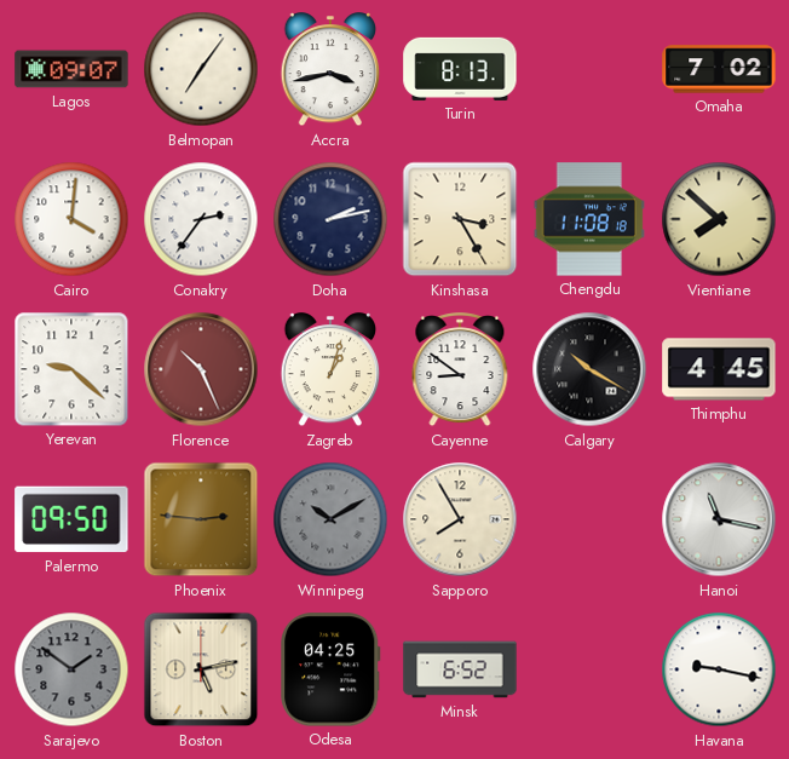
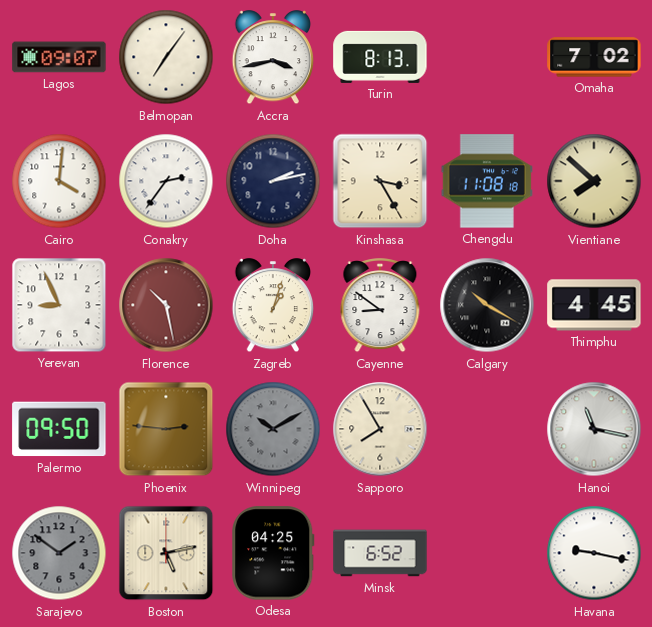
Yerevan: 9:22 -> 8:56 (59, 305)
Florence: 10:26 -> 10:28 (166, 305)
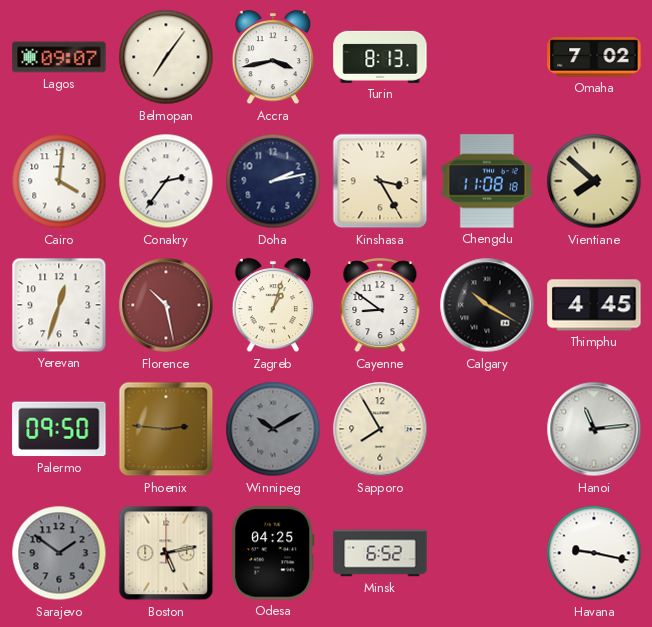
Yerevan: 8:56 -> 12:33 (59, 305)
Hanoi: 11:17 -> 11:14 (594, 429)
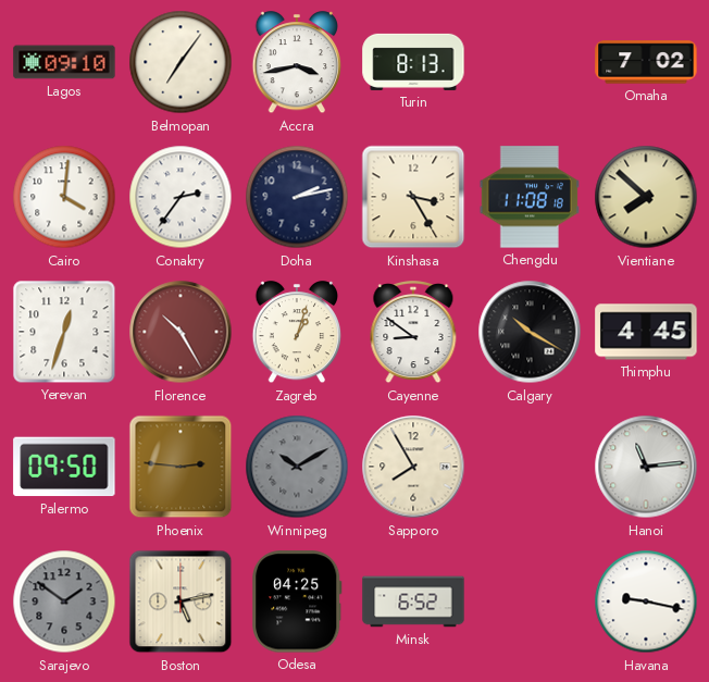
Lagos: 09:07 -> 09:10 (64, 62)
Florence: 10:28 -> 10:25 (181, 332)
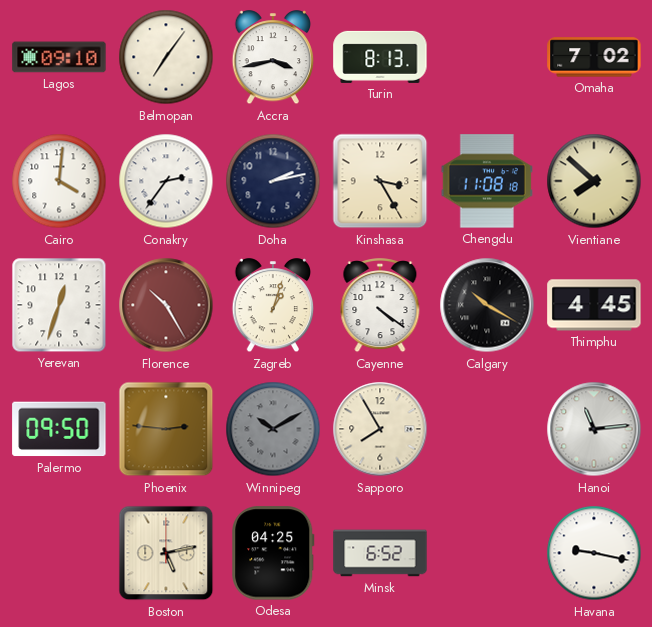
Cayenne: 8:51 -> 4:21 (380, 306)
Sarajevo: 1:51 -> none (64, 602)
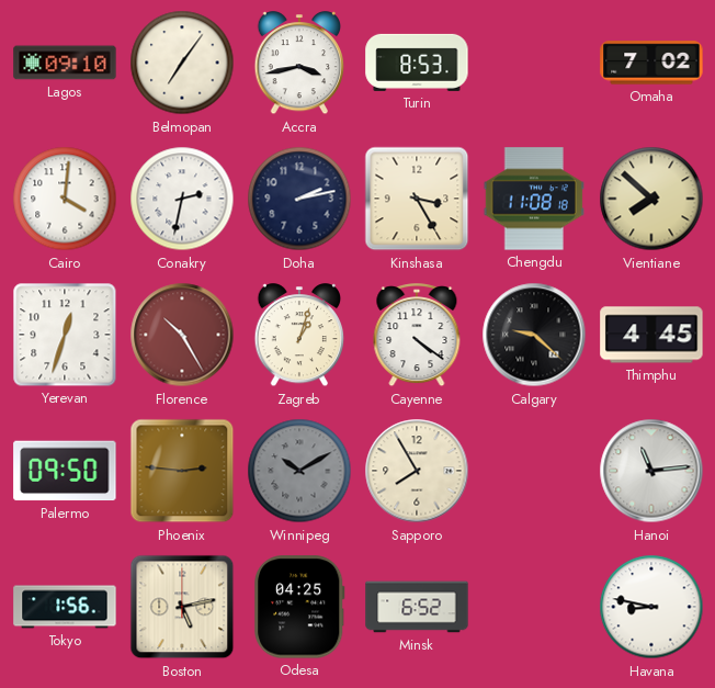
Turin: 8:13 -> 8:53 (417, 63)
Conakry: 2:36 -> 2:32 (182, 199)
Calgary: 10:20 -> 9:22 (534, 335)
Tokyo: none -> 1:56 (65, 607)
Havana: 9:17 -> 8:47 (651, 607)
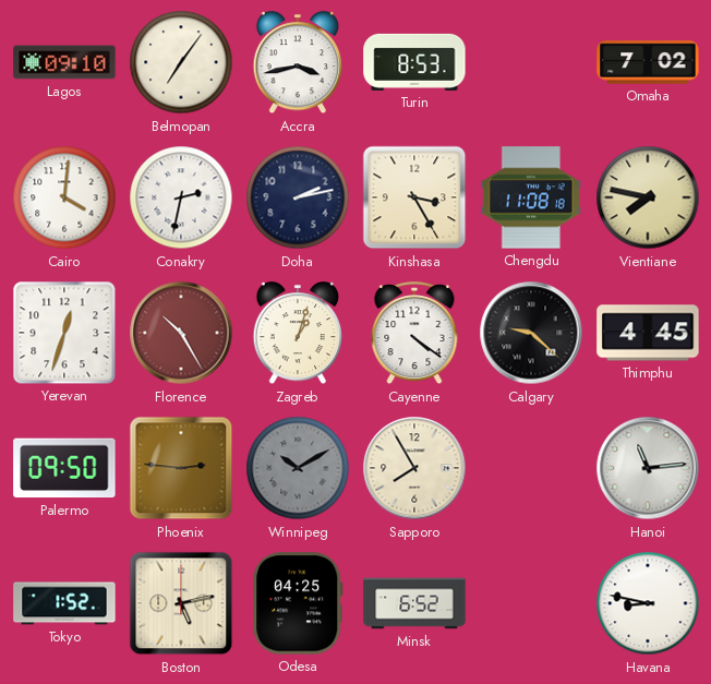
Vientiane: 7:52 -> 7:47 (648, 197)
Tokyo: 1:56 -> 1:52 (64, 603)
